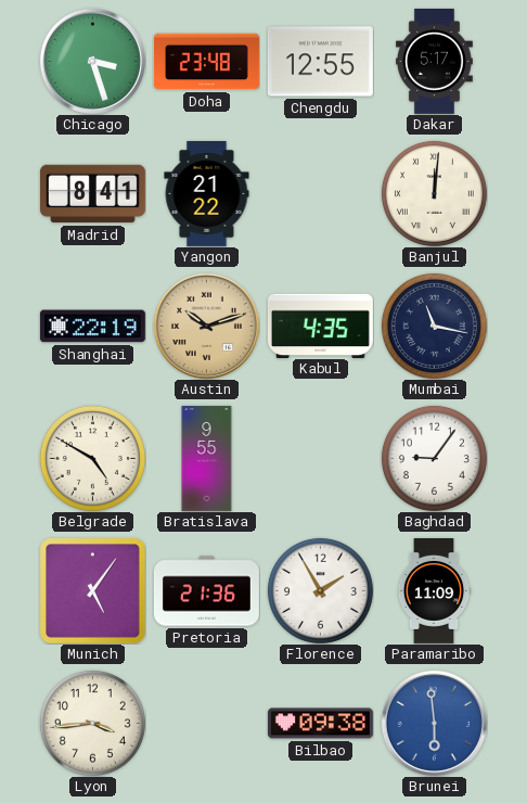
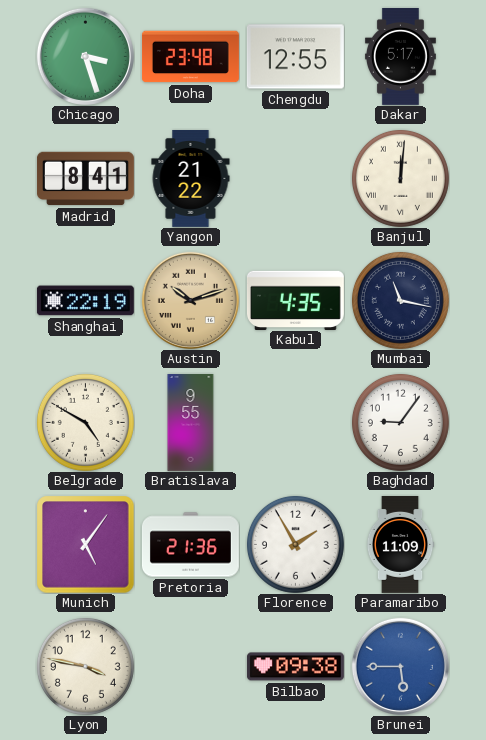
Lyon: 3:44 -> 3:47 (85, 666)
Brunei: 5:59 -> 5:45 (400, 666)
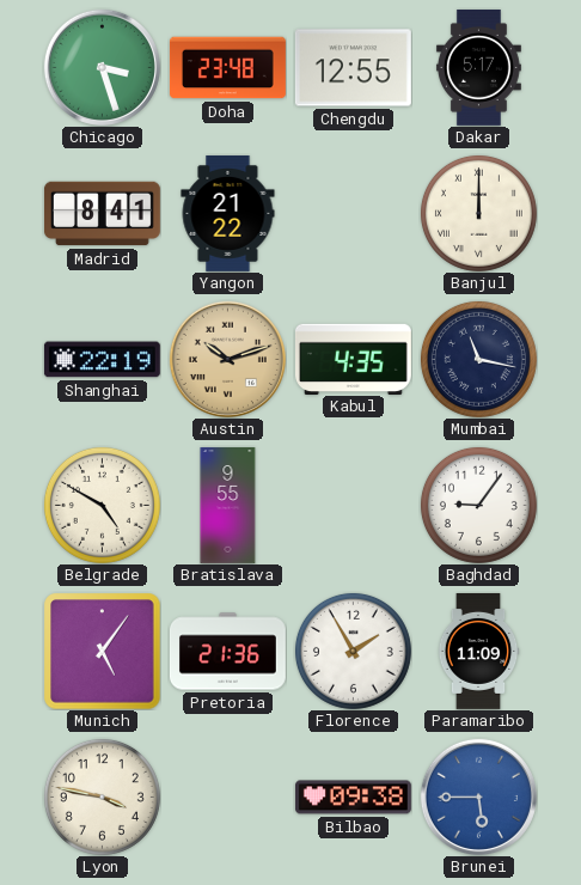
Banjul: 12:01 -> 12:00 (478, 213)
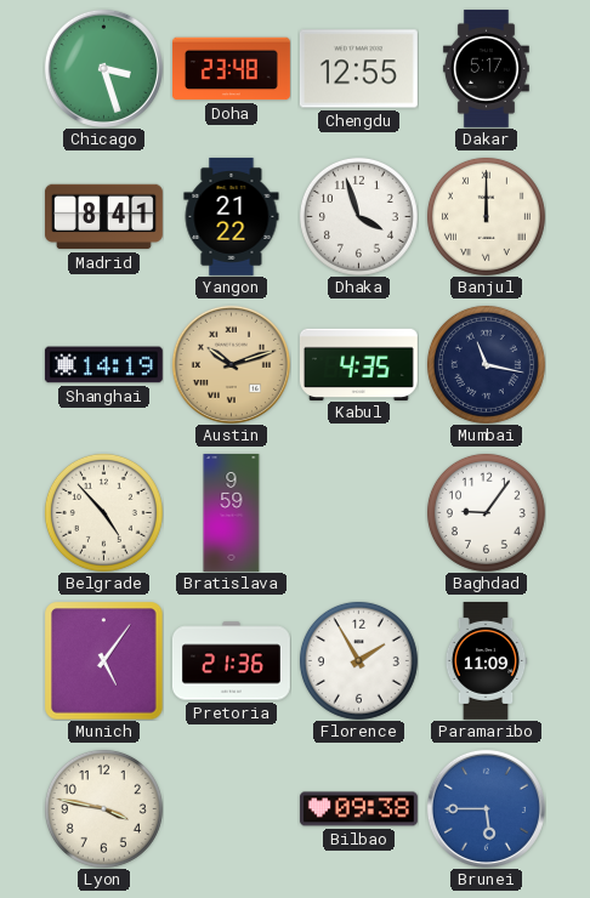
Dhaka: none -> 3:57 (358, 216)
Shanghai: 22:19 -> 14:19 (103, 365)
Belgrade: 4:50 -> 4:53 (103, 512)
Bratislava: 9:55 -> 9:59 (232, 512)
